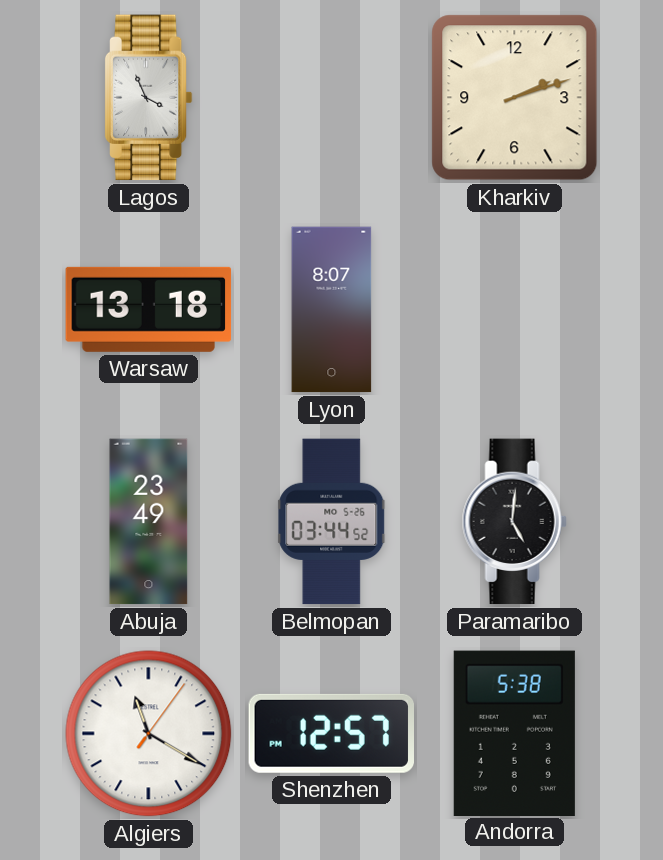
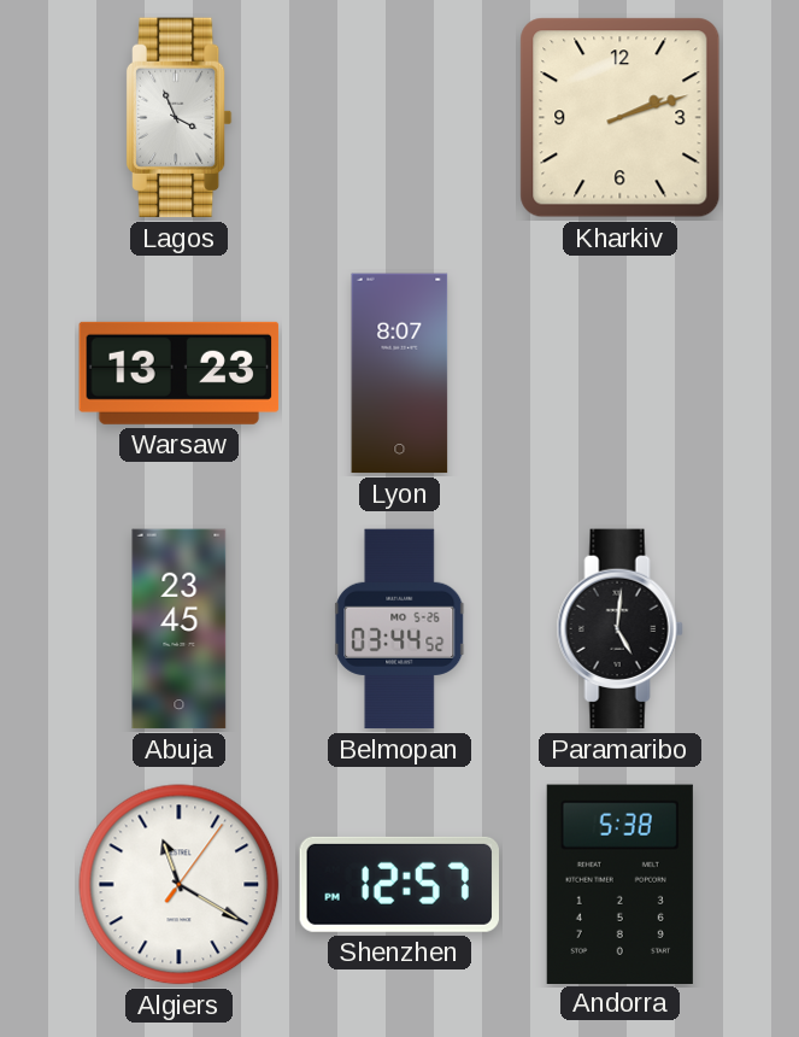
Warsaw: 13:18 -> 13:23 (180, 373)
Abuja: 23:49 -> 23:45 (180, 629)
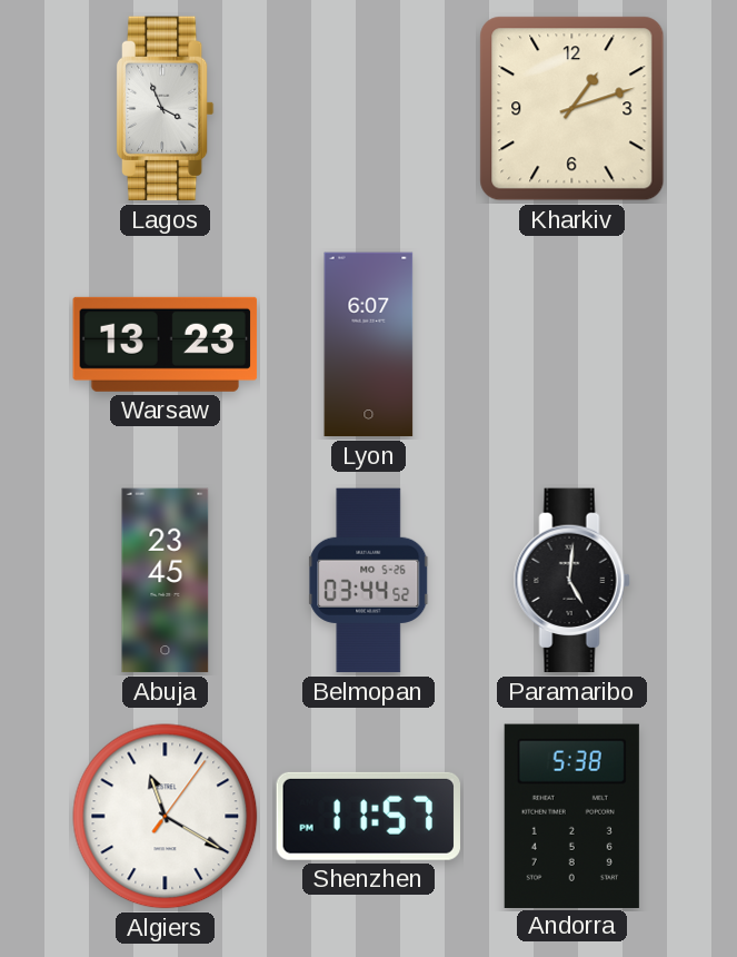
Kharkiv: 2:12 -> 1:12 (572, 109)
Lyon: 8:07 -> 6:07 (369, 345)
Shenzhen: 12:57 -> 11:57 (368, 816)
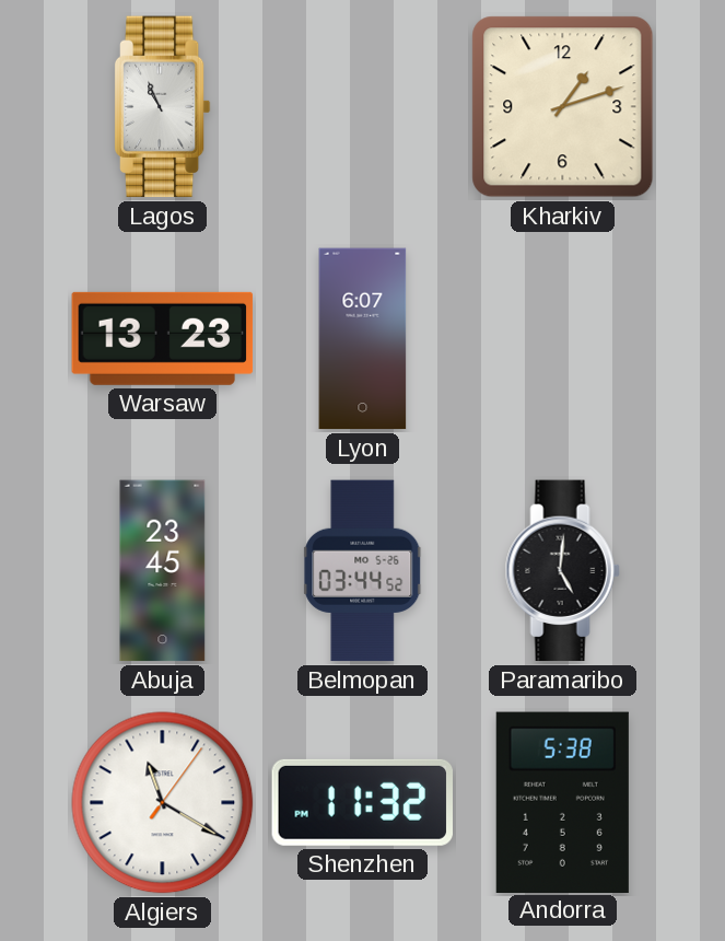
Lagos: 3:56 -> 10:56 (163, 107)
Shenzhen: 11:57 -> 11:32 (362, 802)
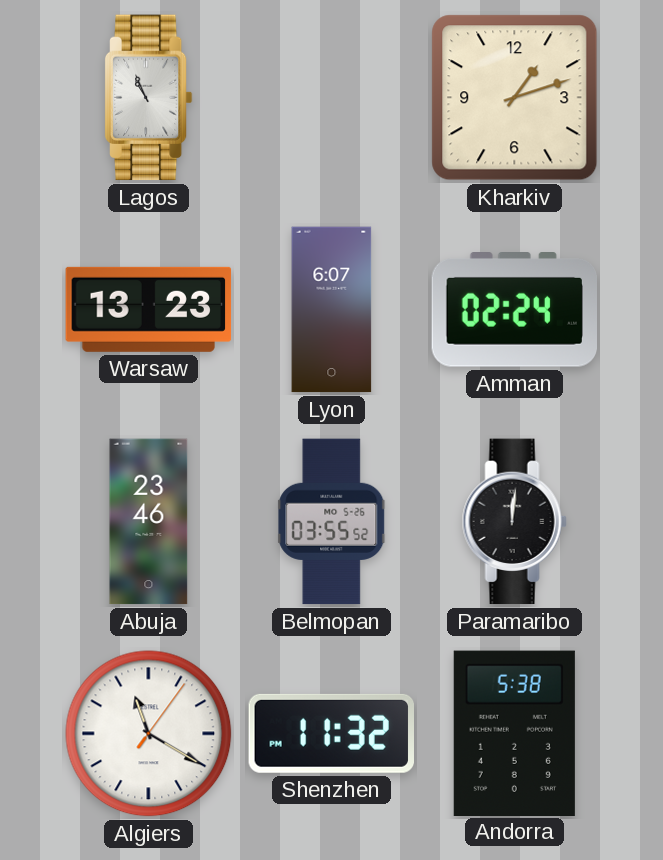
Amman: none -> 02:24 (514, 310)
Abuja: 23:45 -> 23:46 (149, 522)
Belmopan: 03:44 -> 03:55 (332, 522)
Paramaribo: 5:01 -> 12:01 (514, 522)
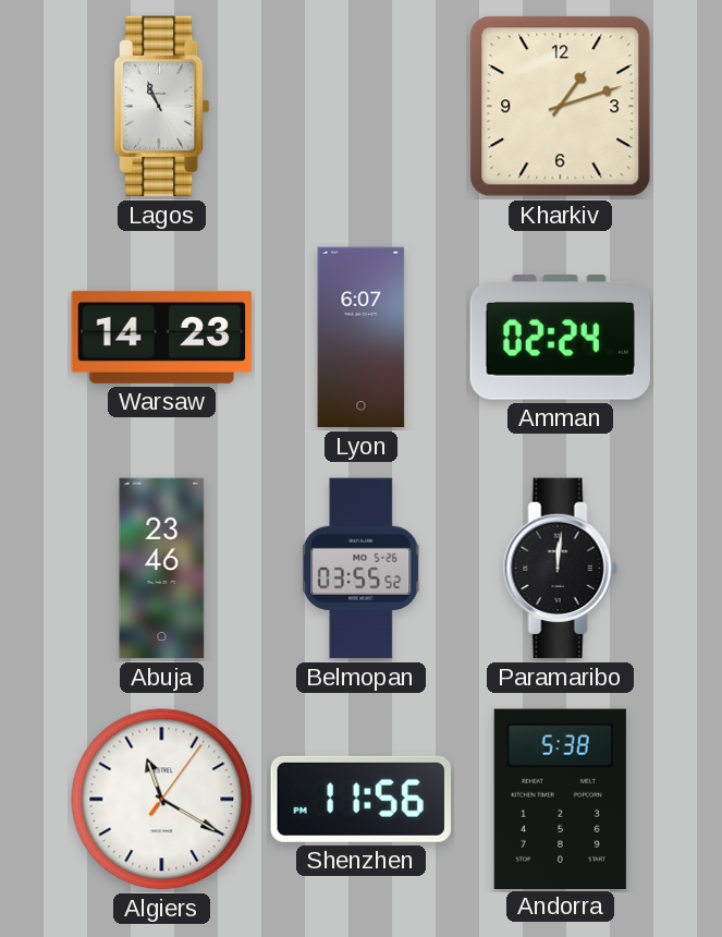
Warsaw: 13:23 -> 14:23 (162, 337)
Shenzhen: 11:32 -> 11:56 (360, 799)
